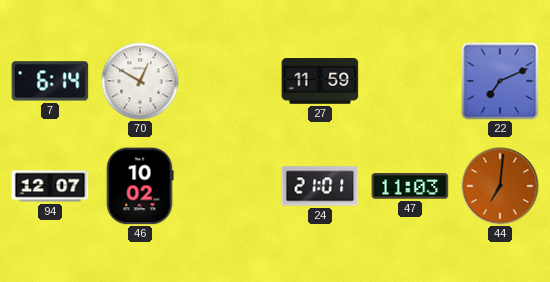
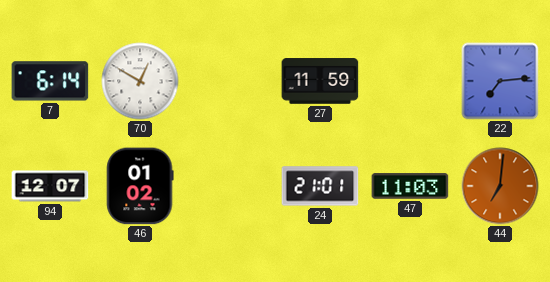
22: 7:11 -> 7:14 (500, 81)
46: 10:02 -> 01:02 (140, 186)
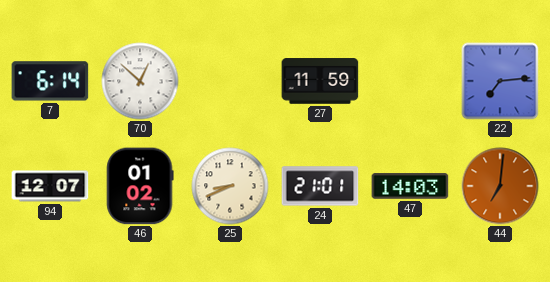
70: 12:50 -> 12:52 (140, 81)
25: none -> 8:41 (230, 186)
47: 11:03 -> 14:03 (410, 186)
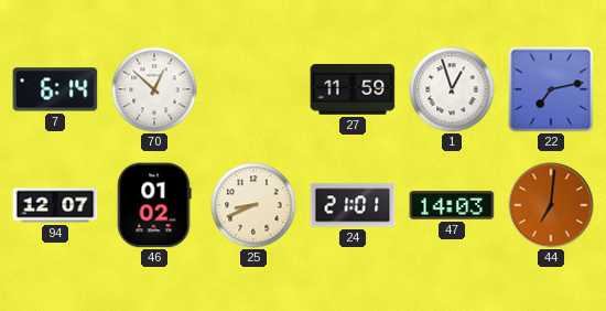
1: none -> 12:57 (452, 89)
22: 7:14 -> 7:13 (551, 89)
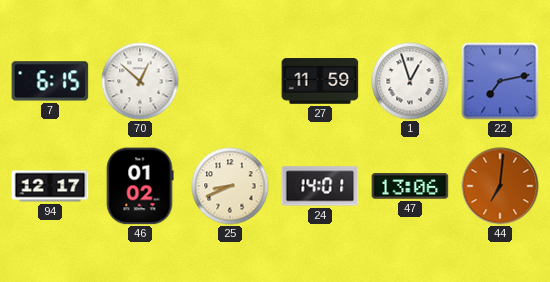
7: 6:14 -> 6:15 (50, 81)
94: 12:07 -> 12:17 (50, 186)
24: 21:01 -> 14:01 (320, 186)
47: 14:03 -> 13:06 (410, 186)
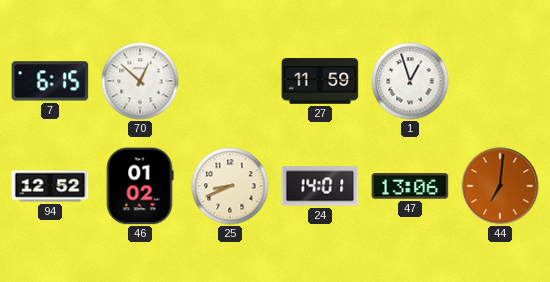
22: 7:13 -> none (500, 81)
94: 12:17 -> 12:52 (50, 186)
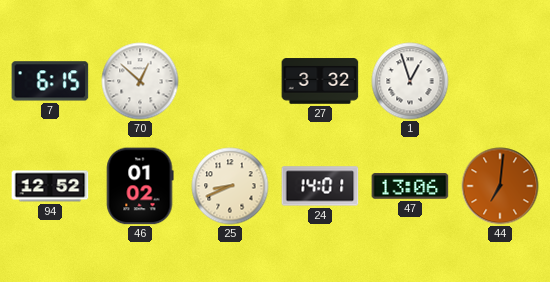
27: 11:59 -> 3:32 (320, 81)
